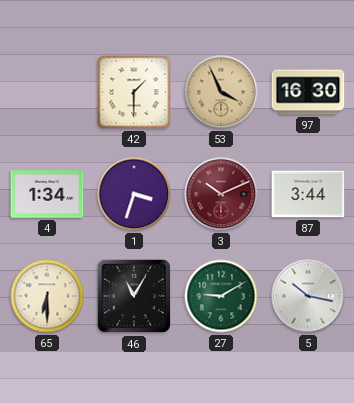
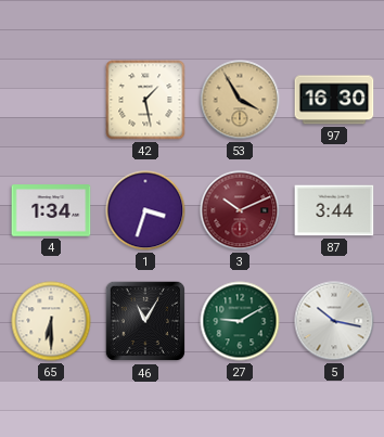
42: 1:30 -> 1:28 (145, 100)
53: 3:56 -> 3:55 (240, 100)
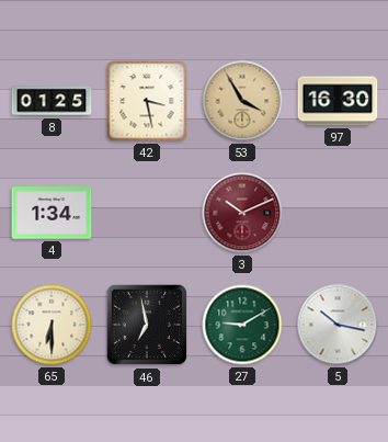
8: none -> 01:25 (52, 101)
42: 1:28 -> 3:28 (147, 101)
1: 3:33 -> none (145, 210)
87: 3:44 -> none (334, 210)
46: 11:05 -> 6:58 (146, 325)
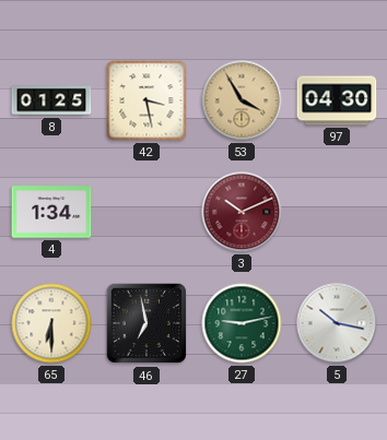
97: 16:30 -> 04:30 (337, 100)
27: 9:10 -> 9:13 (242, 323)
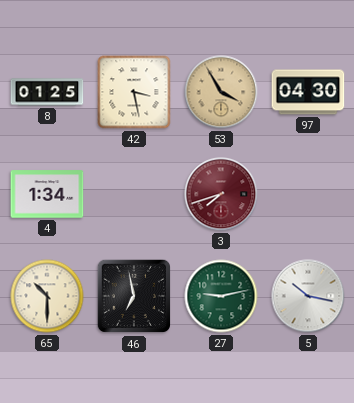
3: 10:11 -> 7:42 (221, 194)
65: 6:30 -> 10:30 (47, 296)
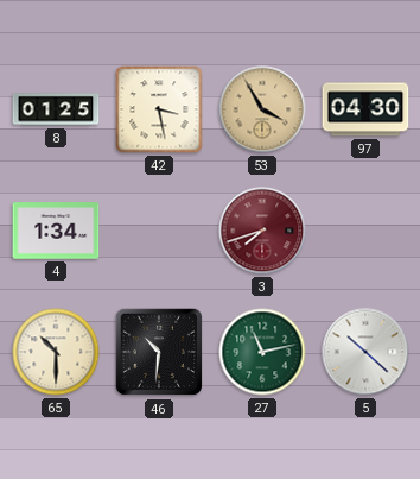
46: 6:58 -> 10:31 (158, 352)
27: 9:13 -> 11:13 (262, 352)
5: 10:17 -> 10:22 (365, 352)
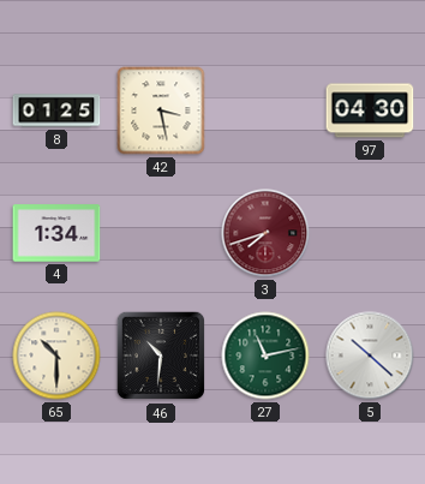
53: 3:55 -> none (262, 109)
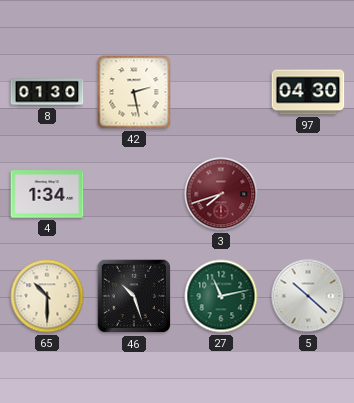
8: 01:25 -> 01:30 (47, 92)
42: 3:28 -> 2:28 (134, 92)
46: 10:31 -> 10:27 (133, 296)
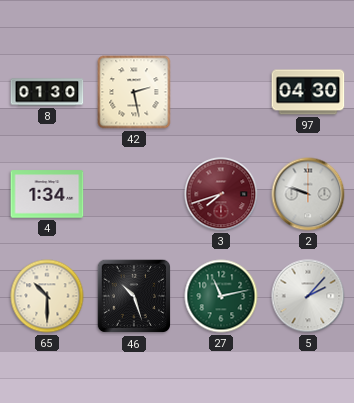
2: none -> 9:48 (308, 194)
5: 10:22 -> 2:07 (308, 296)
